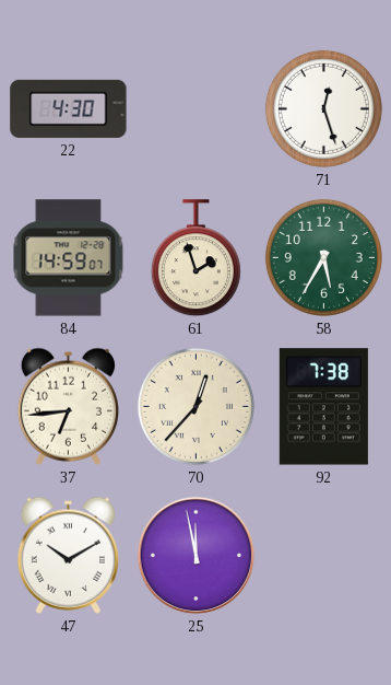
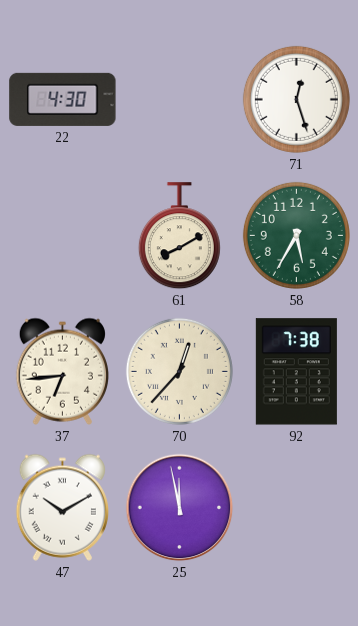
84: 14:59 -> none (69, 258)
61: 1:57 -> 8:10 (179, 236)
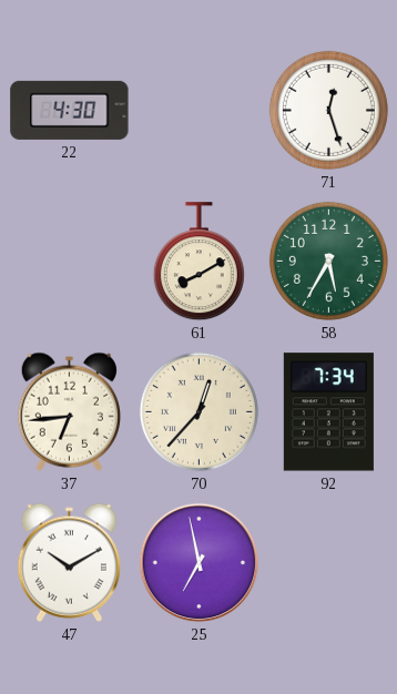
92: 7:38 -> 7:34 (328, 412)
25: 11:58 -> 6:58 (200, 563)
